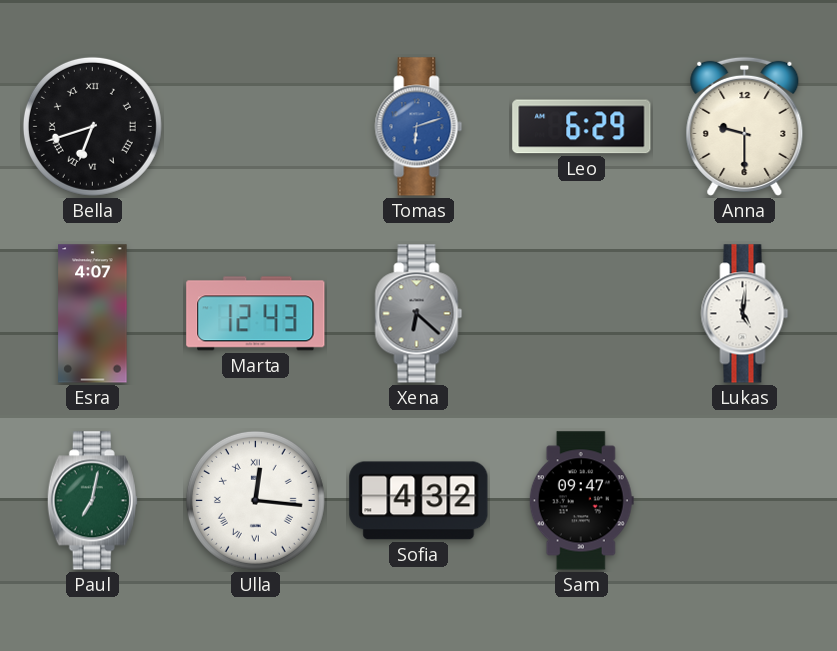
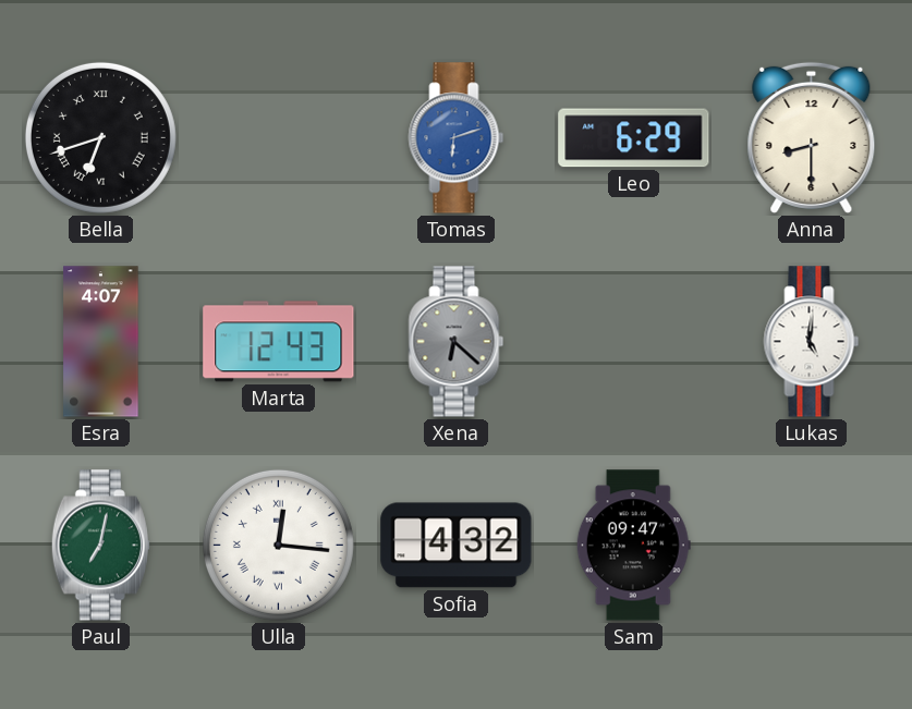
Anna: 9:30 -> 8:30 (812, 137)
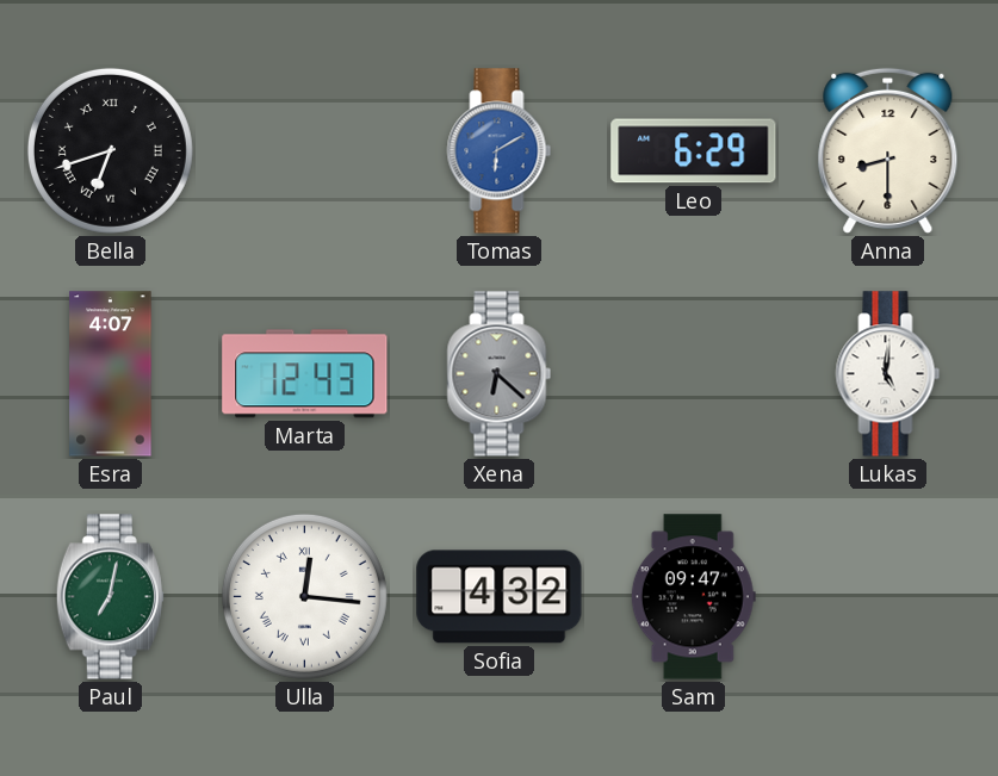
Tomas: 6:12 -> 6:10 (500, 151)
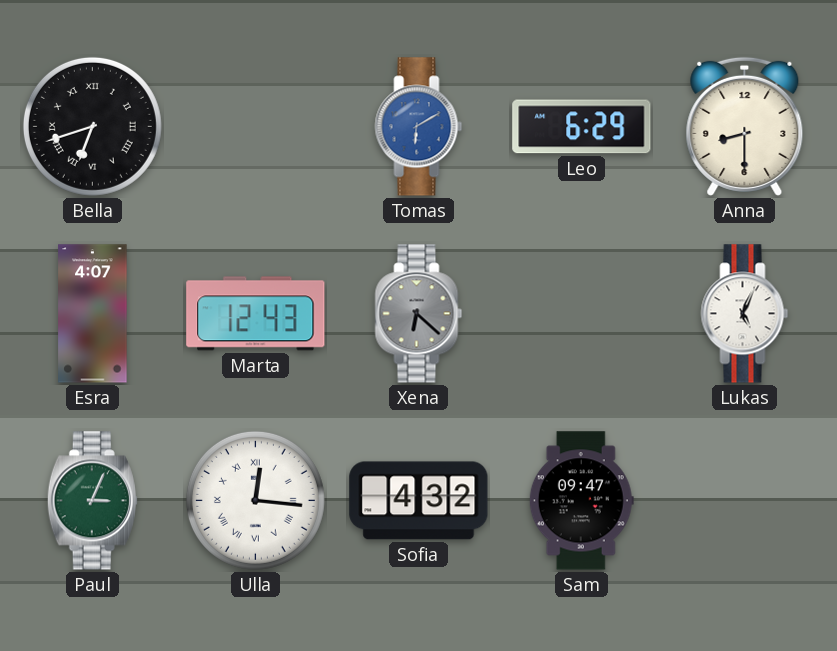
Lukas: 5:01 -> 5:04 (745, 314)
Paul: 7:02 -> 3:04 (92, 501)
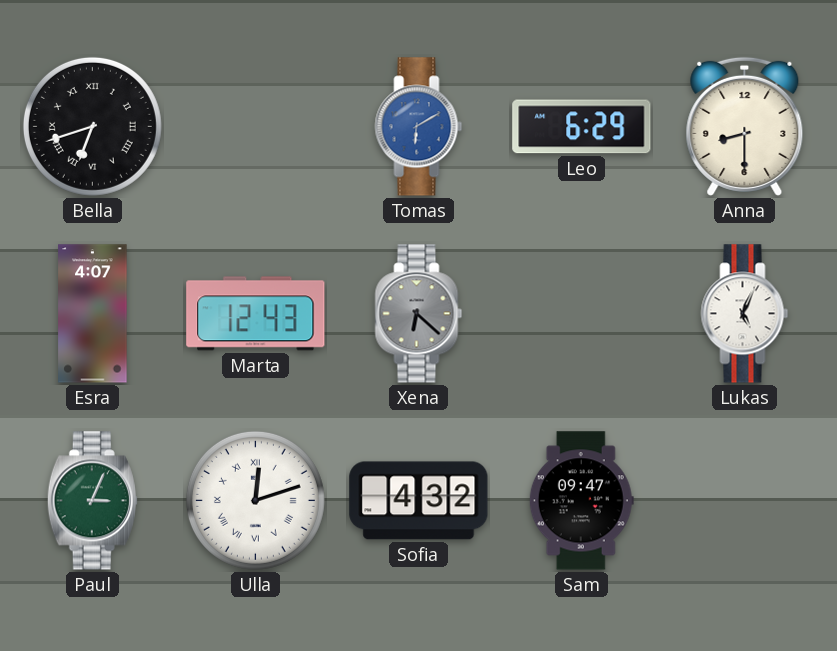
Ulla: 12:16 -> 12:12 (255, 500)
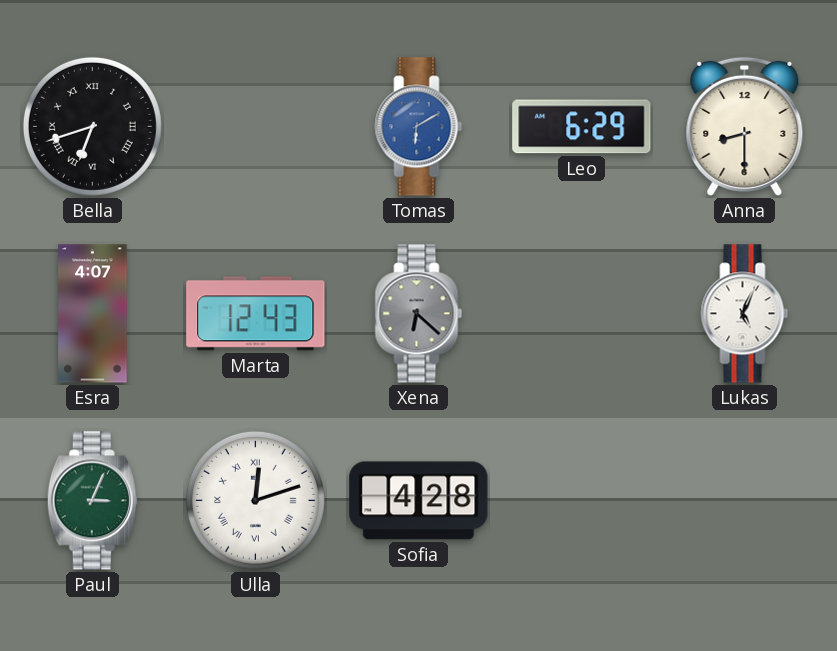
Sofia: 4:32 -> 4:28 (419, 501)
Sam: 09:47 -> none (581, 501)
